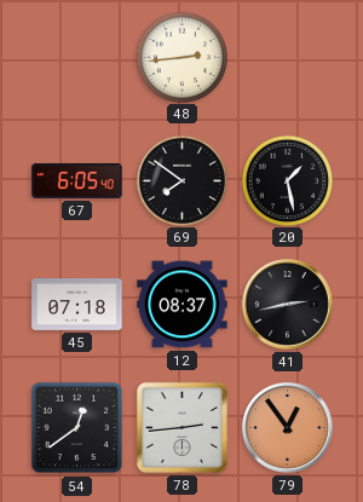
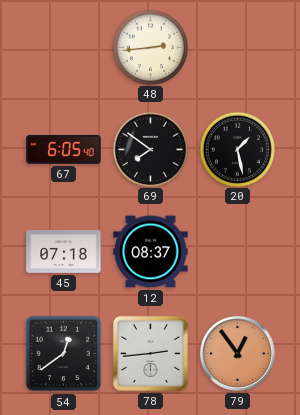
41: 2:43 -> none (288, 305)
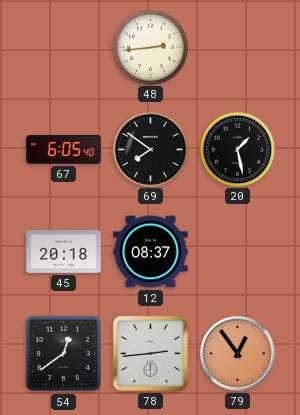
45: 07:18 -> 20:18 (64, 252)
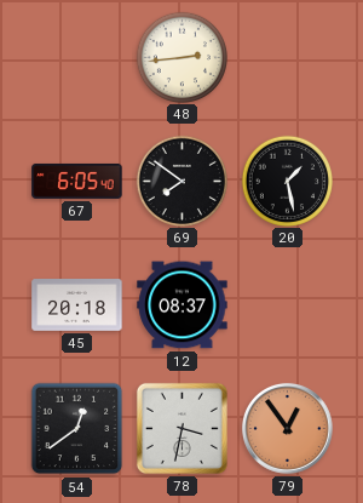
78: 2:44 -> 3:32 (181, 428)
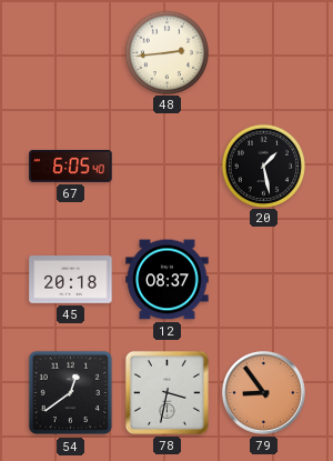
69: 7:51 -> none (181, 181)
79: 12:54 -> 8:54 (264, 393)
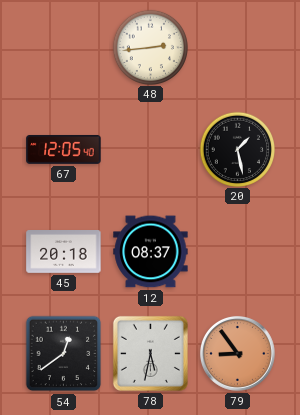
67: 6:05 -> 12:05 (64, 149)
78: 3:32 -> 5:32 (150, 353)
